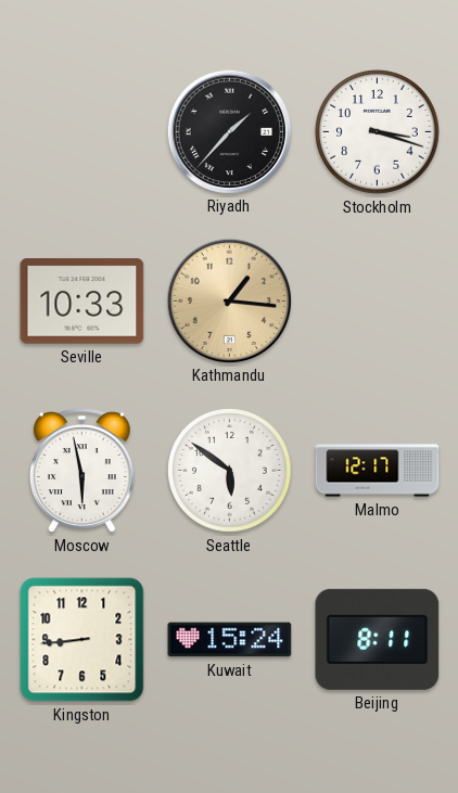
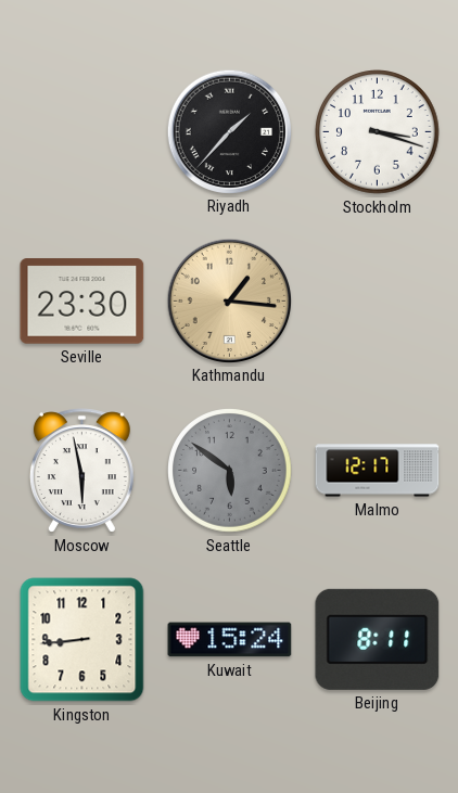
Seville: 10:33 -> 23:30 (82, 302)
Seattle dial: white -> grey (230, 471)
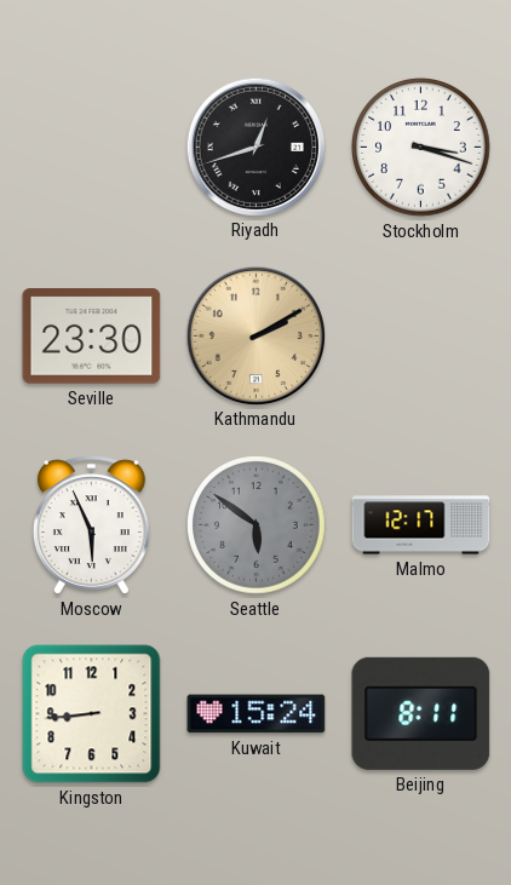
Riyadh: 1:37 -> 12:42 (255, 146)
Kathmandu: 1:16 -> 2:10 (255, 335)
Moscow: 5:58 -> 5:56 (91, 525)
